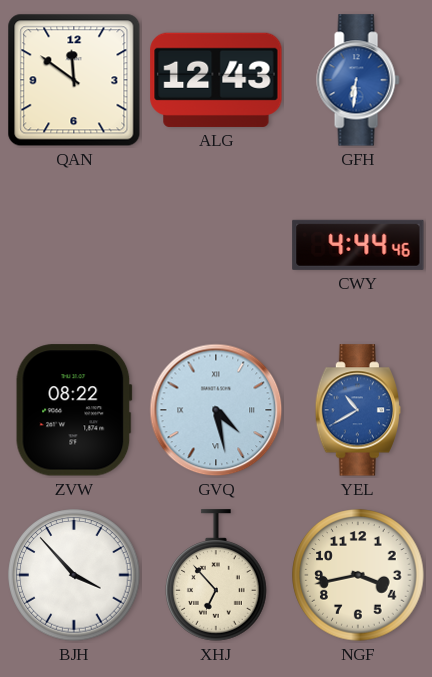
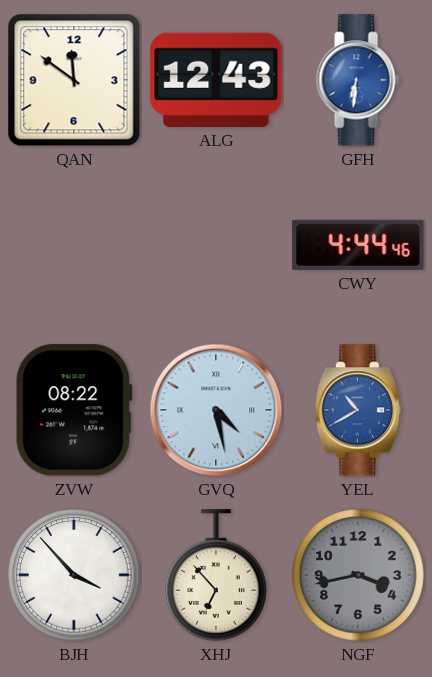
NGF dial: cream -> grey (358, 575)
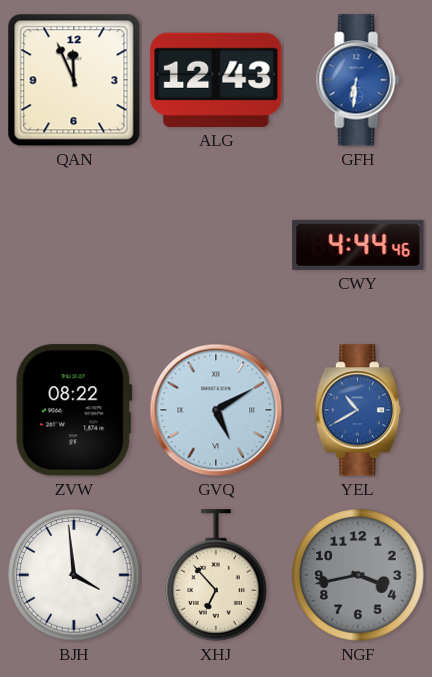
QAN: 11:51 -> 11:56 (74, 80)
GVQ: 4:28 -> 5:10 (216, 410)
BJH: 3:53 -> 3:59 (74, 575)
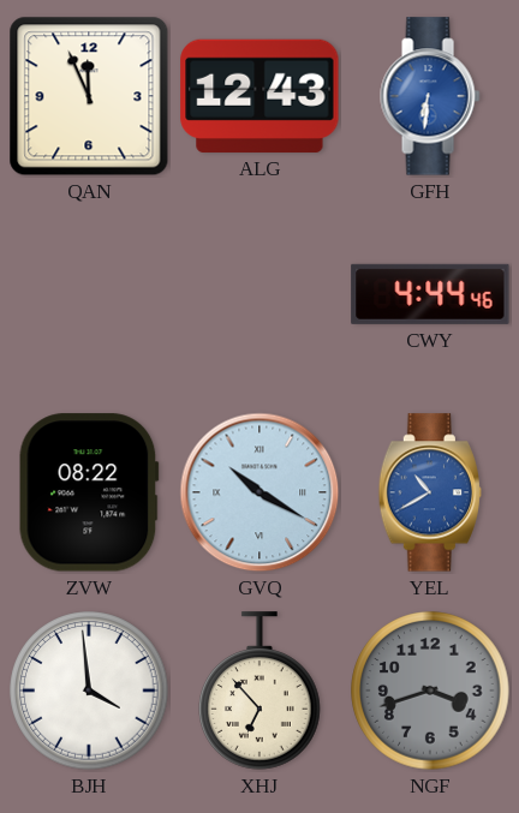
GVQ: 5:10 -> 10:20 (259, 492)
NGF: 3:43 -> 3:42 (430, 691)
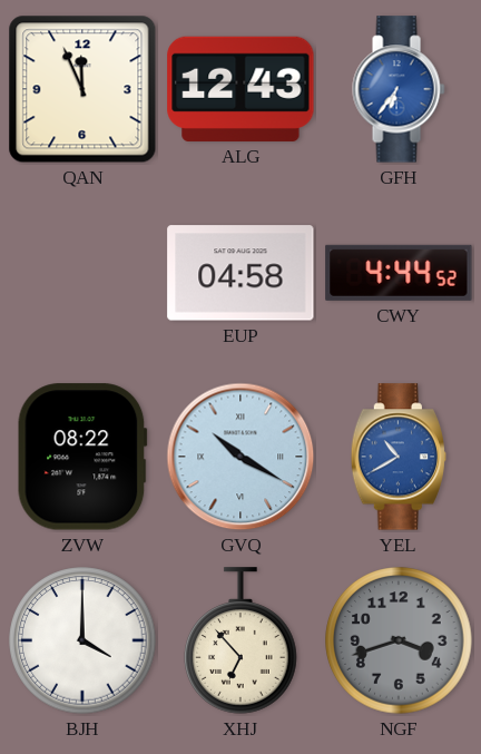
GFH: 6:31 -> 6:36 (399, 89)
EUP: none -> 04:58 (240, 273)
CWY: 4:44:46 -> 4:44:52 (399, 273)
BJH: 3:59 -> 4:00 (82, 640)
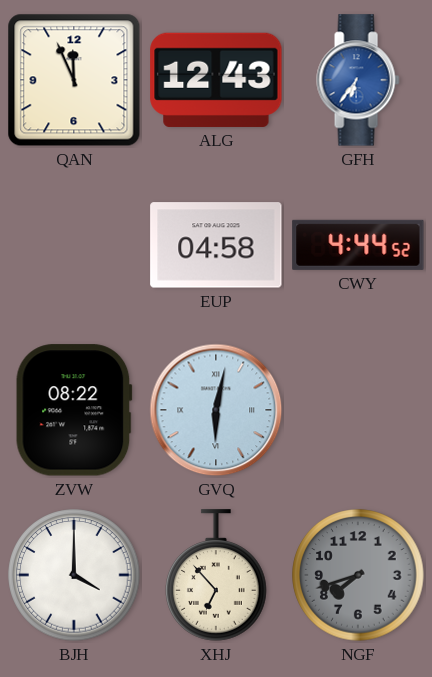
GVQ: 10:20 -> 6:02 (216, 410)
YEL: 10:40 -> none (397, 457)
NGF: 3:42 -> 7:42 (358, 575)
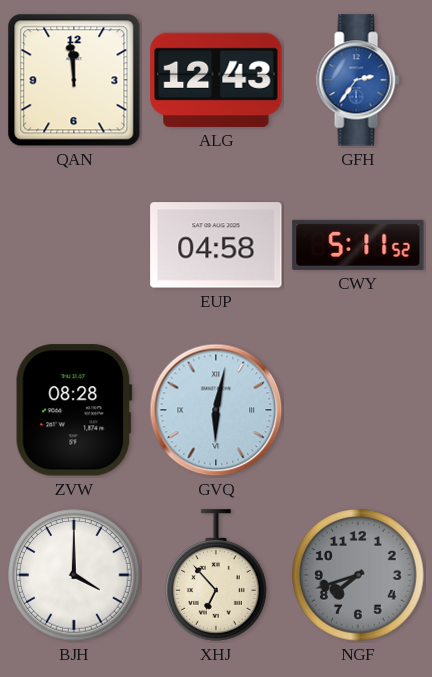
QAN: 11:56 -> 11:59 (74, 80)
GFH: 6:36 -> 2:36 (358, 80)
CWY: 4:44 -> 5:11 (358, 245)
ZVW: 08:22 -> 08:28 (74, 410)
